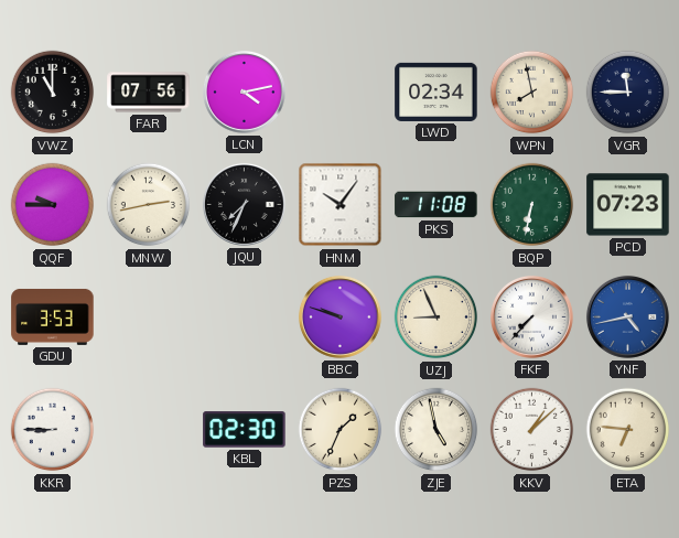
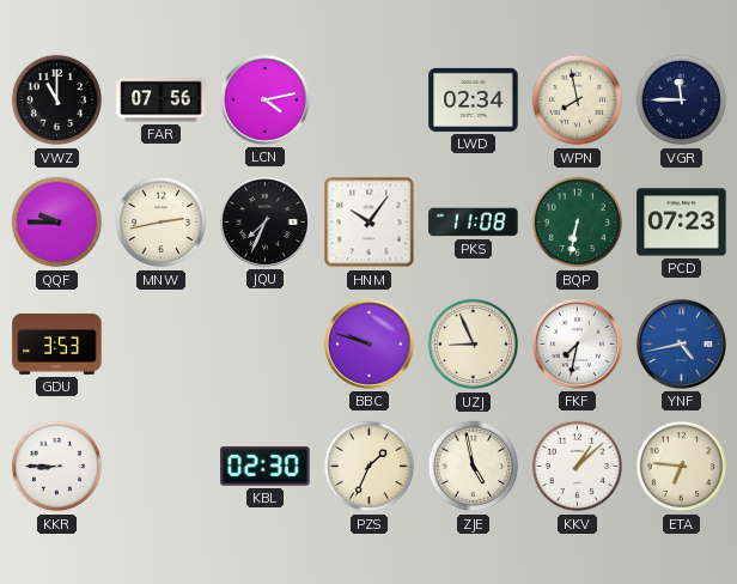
FKF: 7:37 -> 7:32 (577, 343)
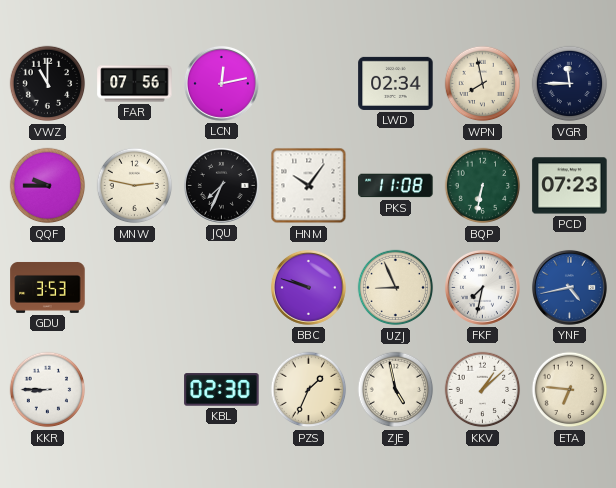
LCN: 4:13 -> 12:13 (221, 83)
MNW: 2:43 -> 2:47 (135, 186)
